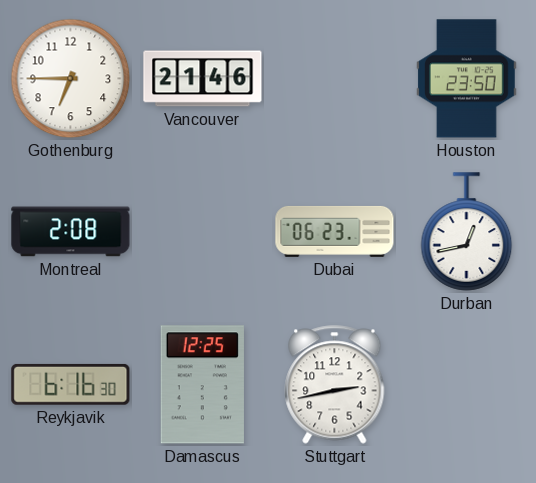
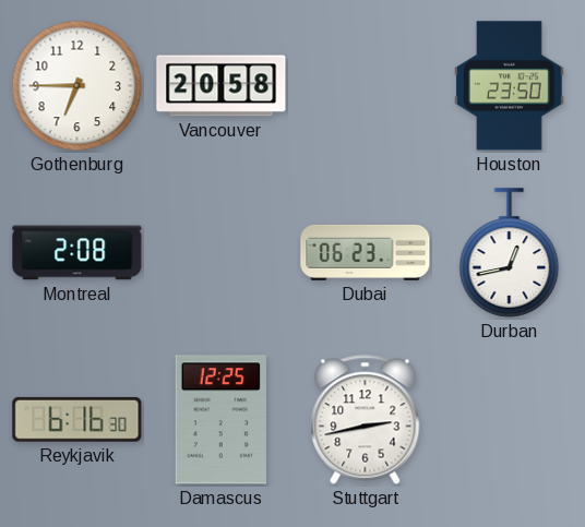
Vancouver: 21:46 -> 20:58 (222, 86)
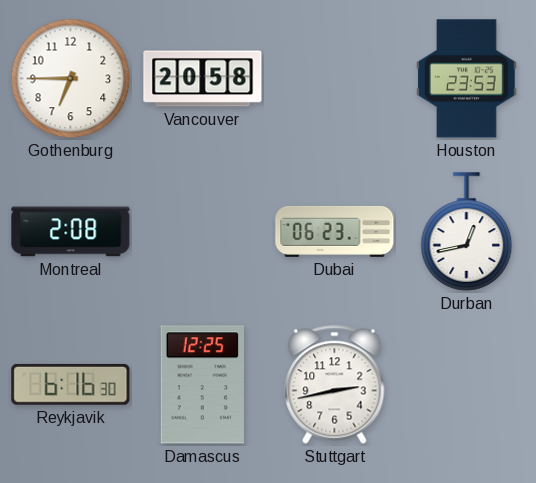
Houston: 23:50 -> 23:53 (467, 79)
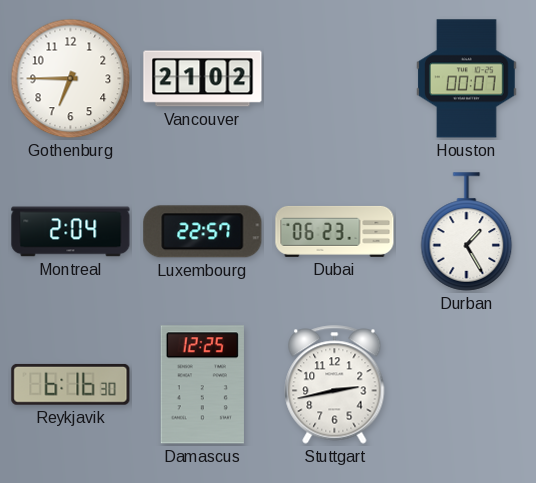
Vancouver: 20:58 -> 21:02 (203, 79)
Houston: 23:53 -> 00:07 (467, 79)
Montreal: 2:08 -> 2:04 (71, 232)
Luxembourg: none -> 22:57 (203, 232)
Durban: 12:43 -> 1:25 (467, 232)
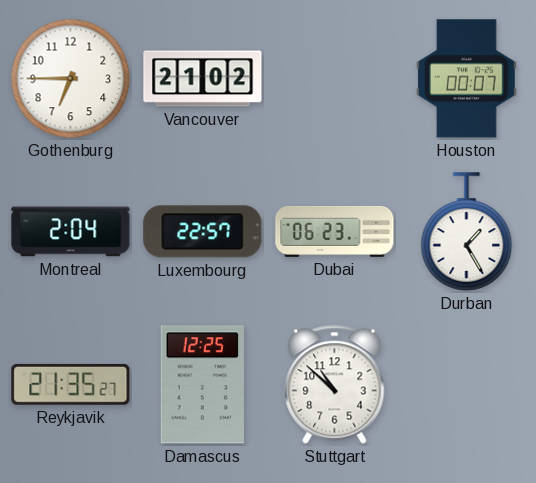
Reykjavik: 6:16 -> 21:35 (71, 384)
Stuttgart: 2:43 -> 10:52 (335, 385)
